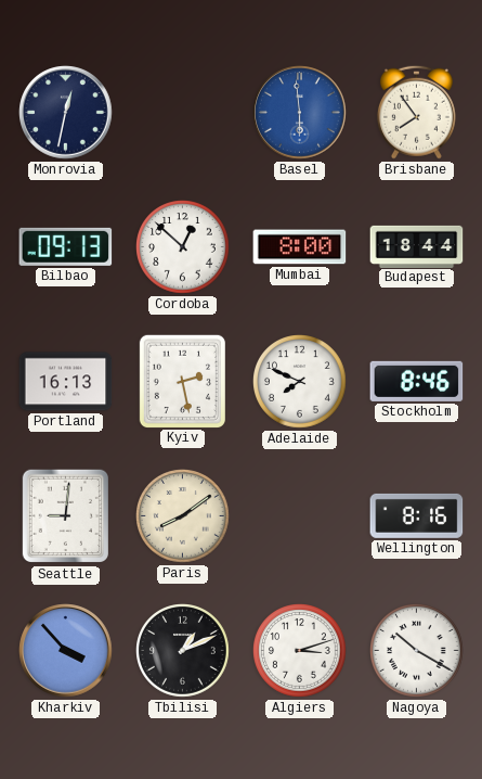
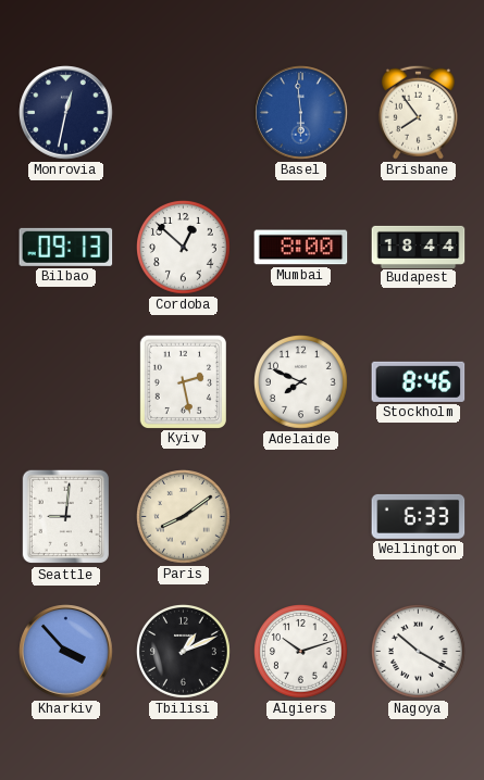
Portland: 16:13 -> none (66, 382)
Wellington: 8:16 -> 6:33 (419, 516)
Algiers: 3:12 -> 10:12 (301, 652)
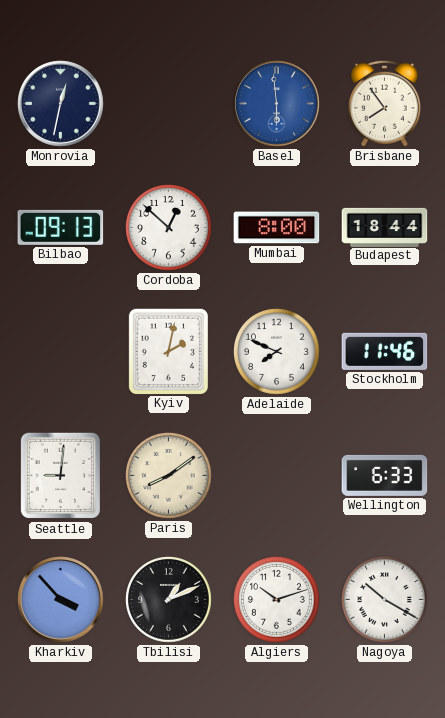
Kyiv: 2:28 -> 2:02 (168, 351)
Stockholm: 8:46 -> 11:46 (385, 351)
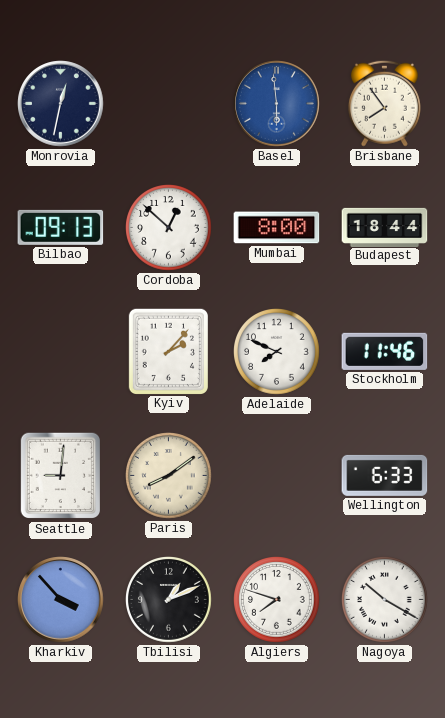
Kyiv: 2:02 -> 2:07 (168, 351)
Algiers: 10:12 -> 7:48 (277, 600)
